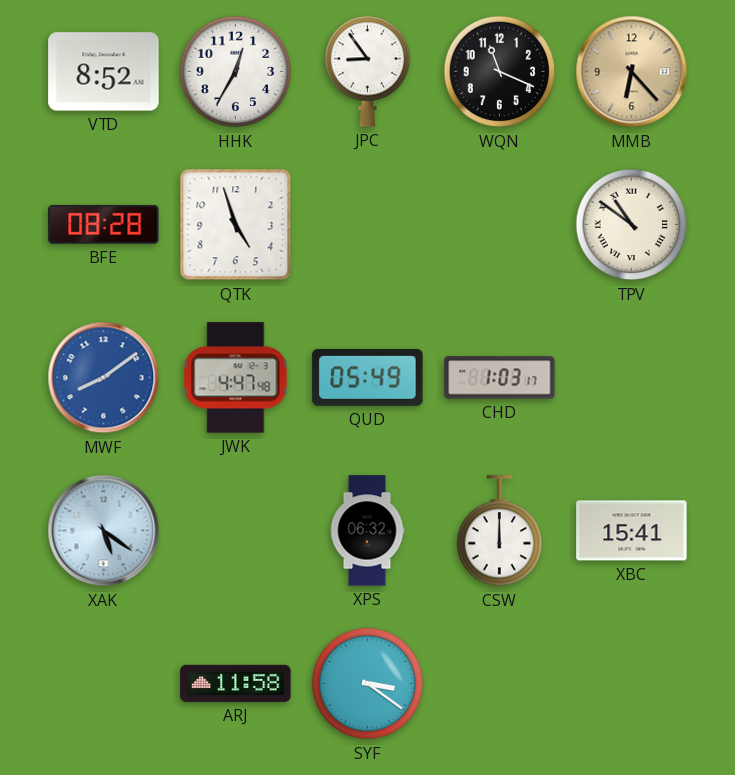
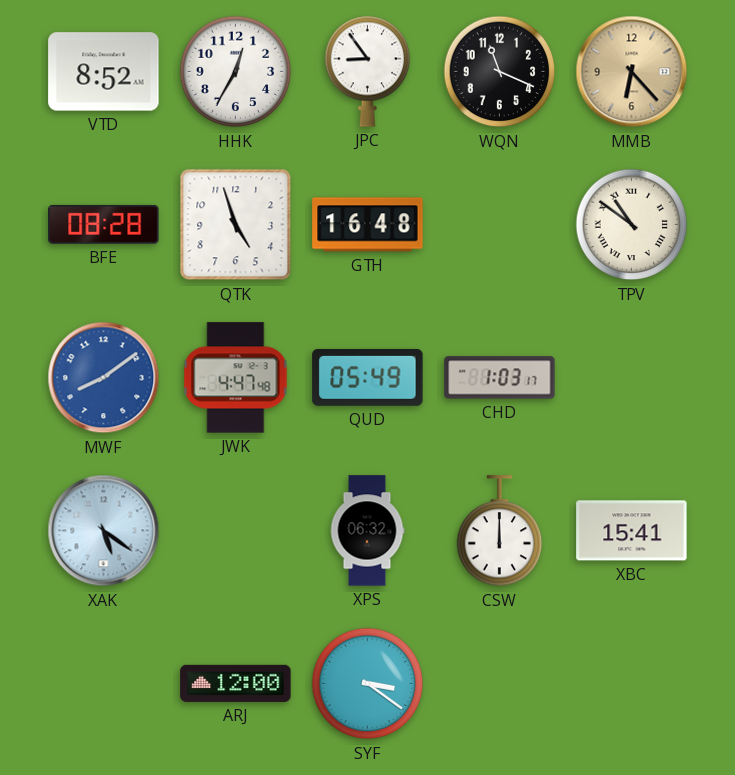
GTH: none -> 16:48 (368, 225)
ARJ: 11:58 -> 12:00 (236, 683)
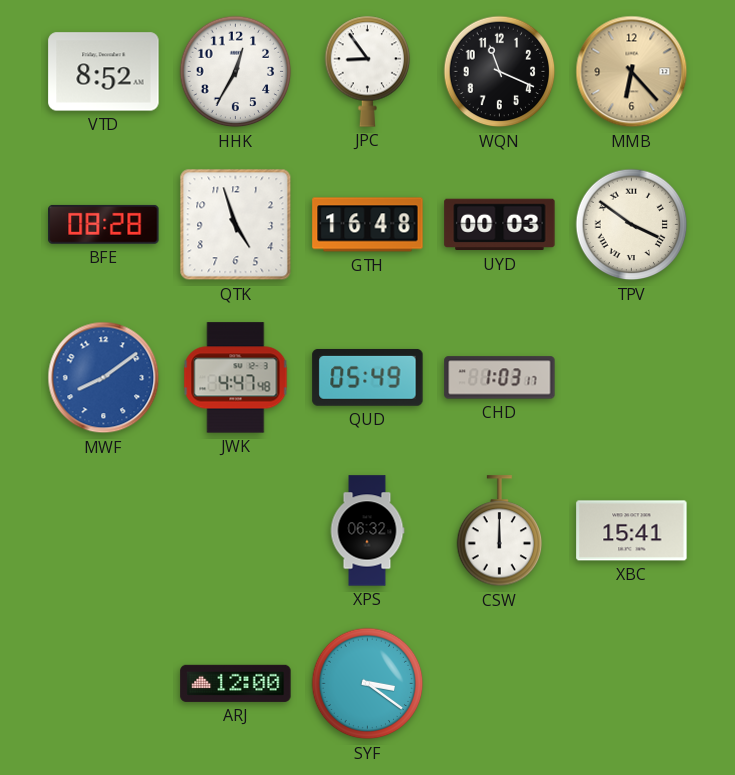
UYD: none -> 00:03 (500, 225)
TPV: 10:51 -> 3:51 (632, 225)
XAK: 5:21 -> none (104, 531)
